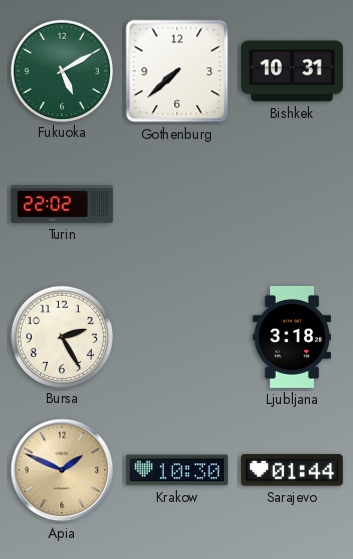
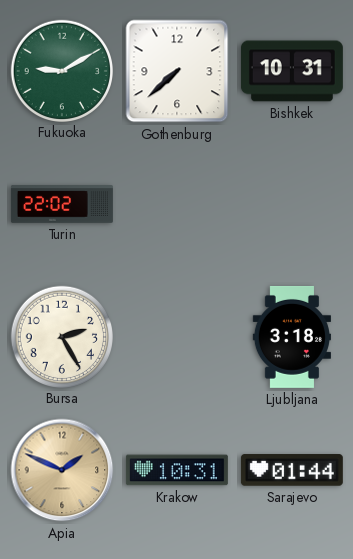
Fukuoka: 5:10 -> 9:10 (61, 70)
Krakow: 10:30 -> 10:31 (177, 470)
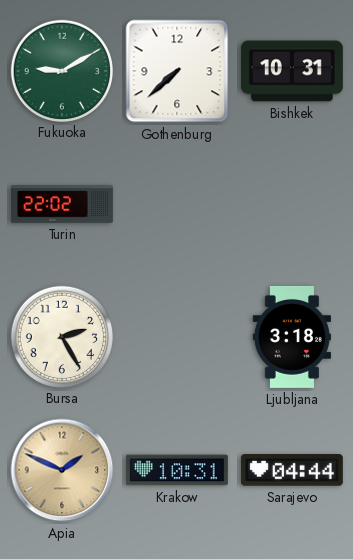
Sarajevo: 01:44 -> 04:44 (292, 470)
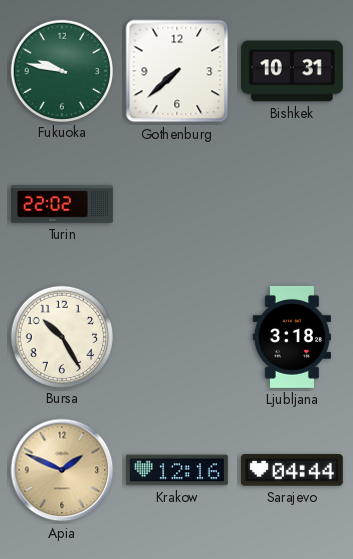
Fukuoka: 9:10 -> 9:47 (61, 70)
Bursa: 2:25 -> 10:25 (61, 336)
Krakow: 10:31 -> 12:16 (177, 470)
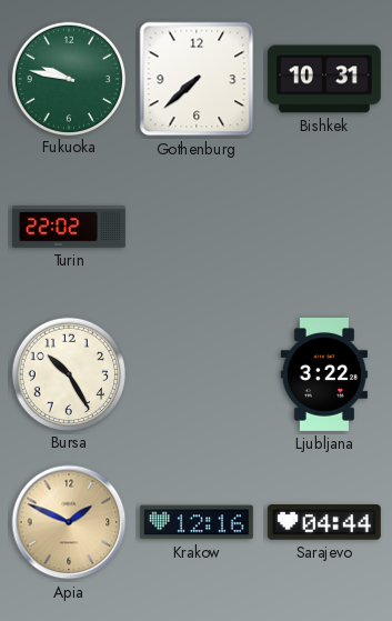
Ljubljana: 3:18 -> 3:22 (323, 374)
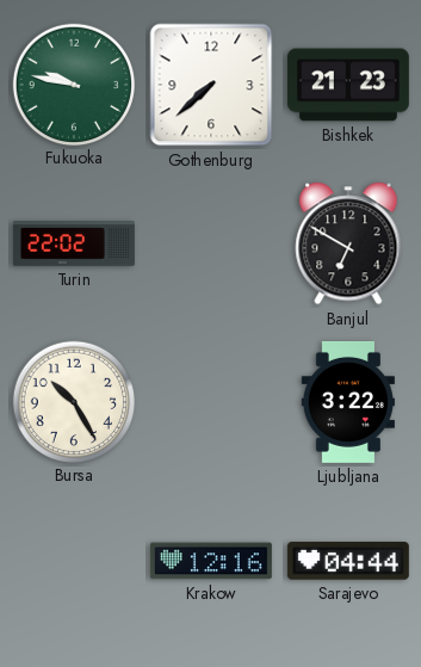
Bishkek: 10:31 -> 21:23 (348, 85)
Banjul: none -> 6:50 (348, 243)
Apia: 1:49 -> none (69, 522)
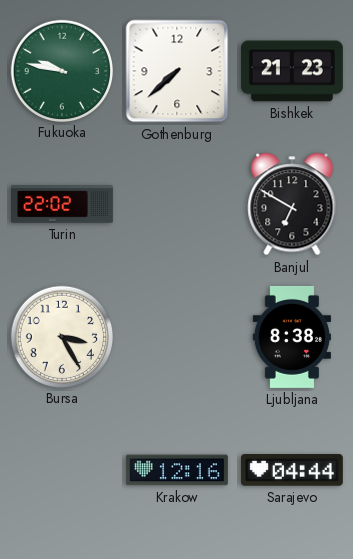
Bursa: 10:25 -> 3:25 (61, 336)
Ljubljana: 3:22 -> 8:38 (291, 337)
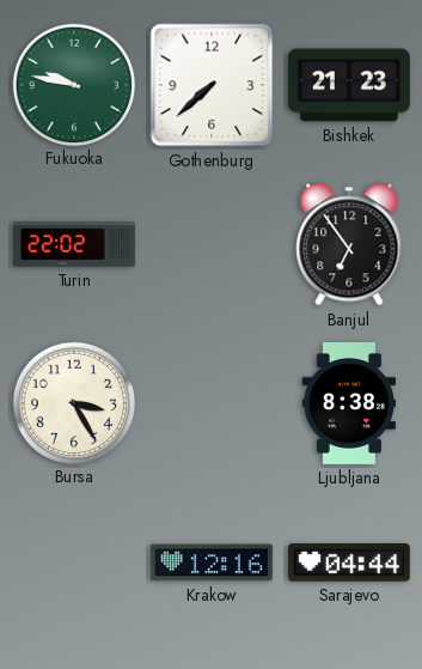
Banjul: 6:50 -> 6:54 (349, 244)
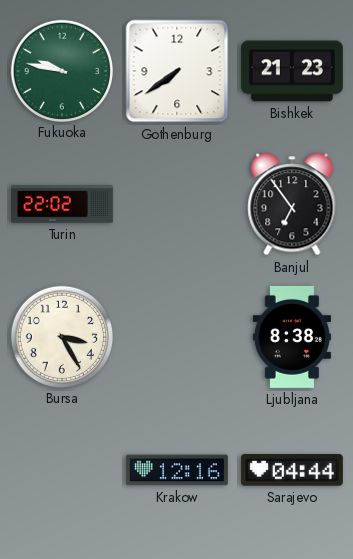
Gothenburg: 7:38 -> 7:39 (177, 71)
